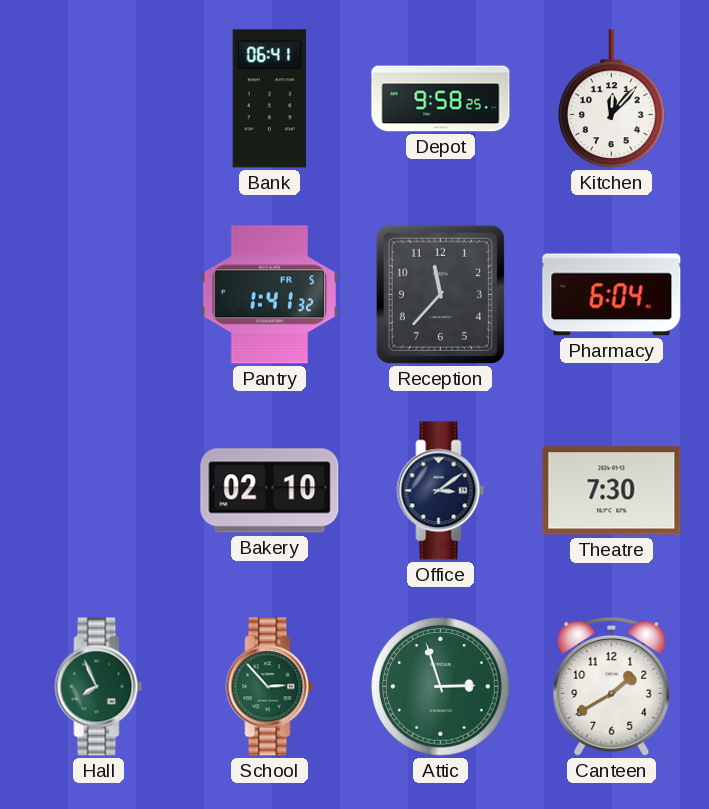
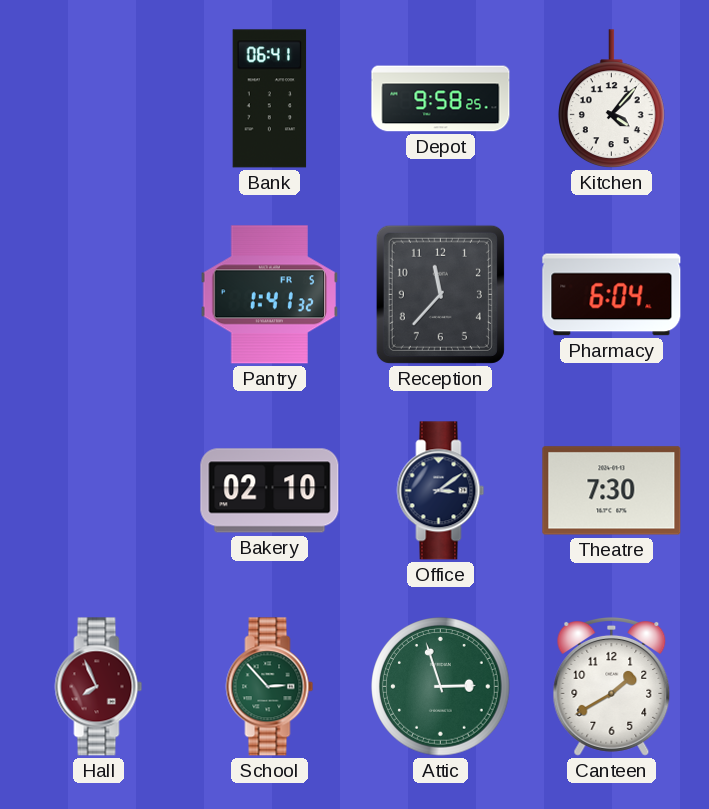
Kitchen: 12:07 -> 4:07 (612, 99)
Hall dial: green -> burgundy (99, 687)
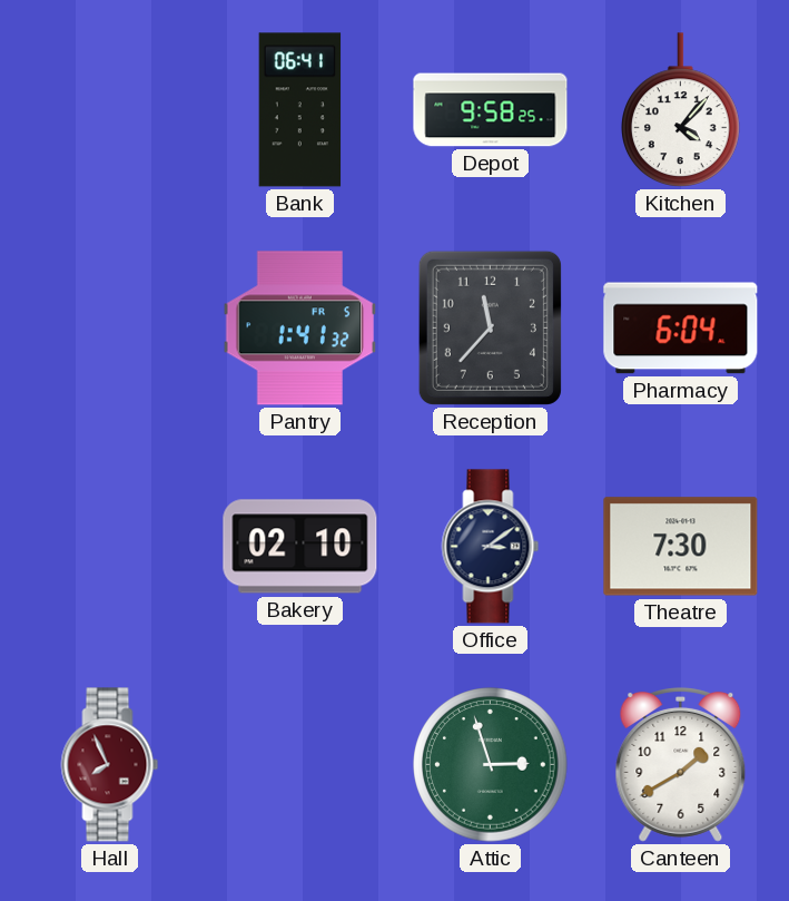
School: 2:53 -> none (270, 687)
